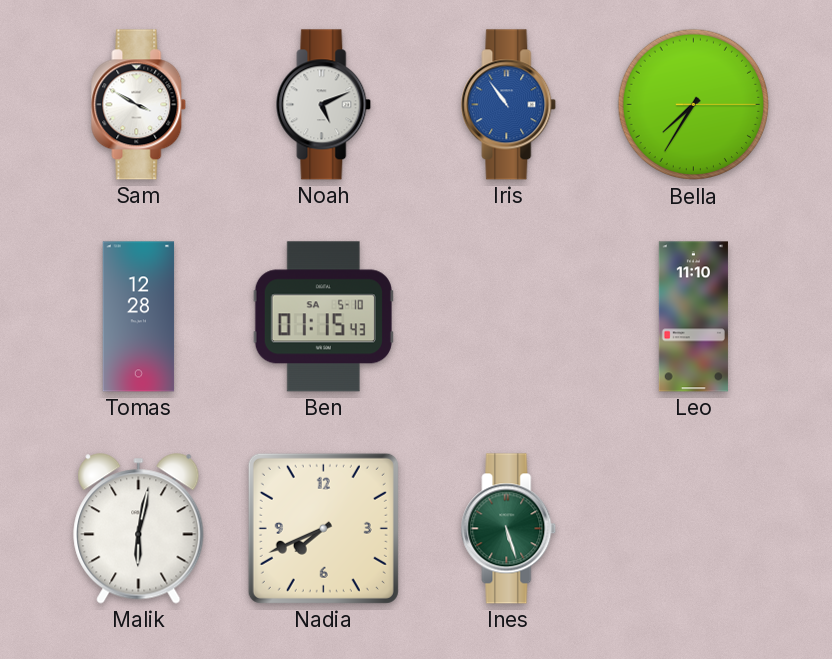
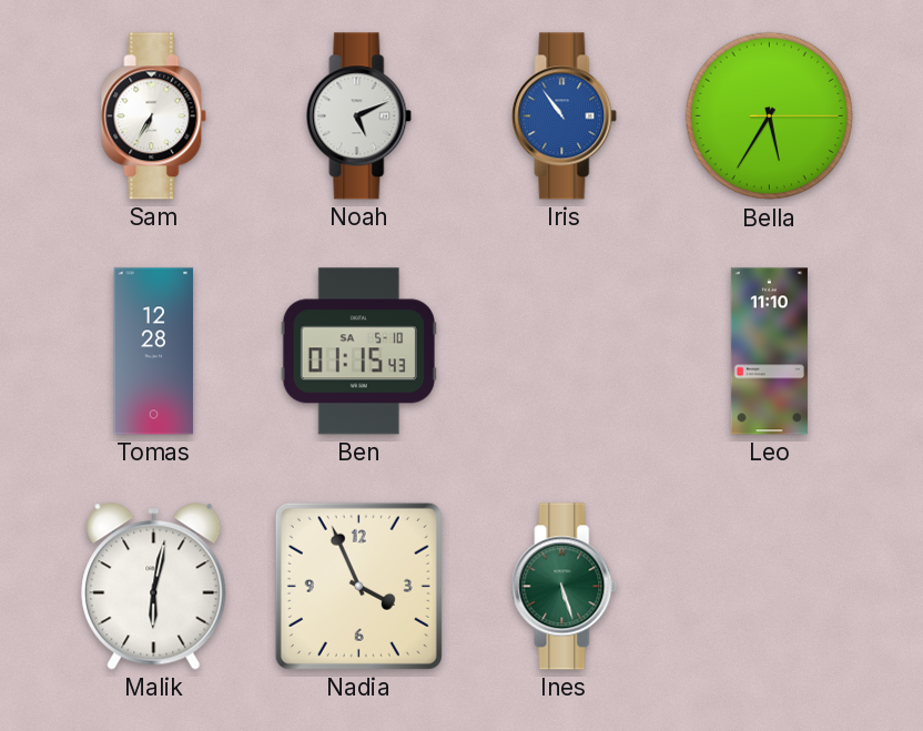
Sam: 3:50 -> 6:35 (154, 116)
Bella: 7:35 -> 5:35 (770, 116)
Nadia: 7:41 -> 3:56 (358, 586)
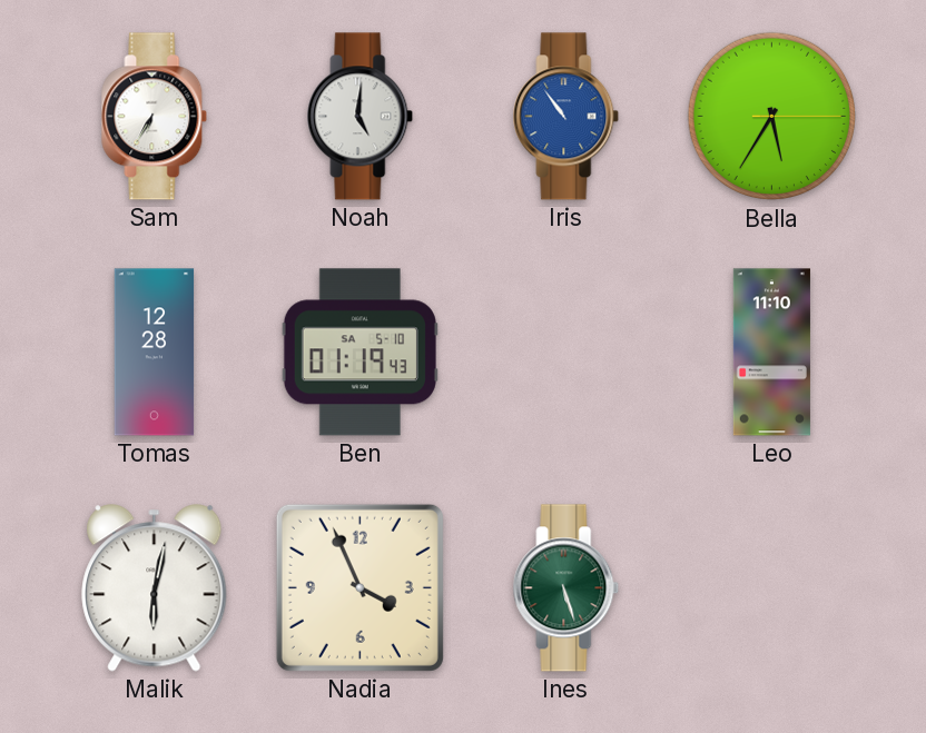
Noah: 5:11 -> 5:01 (361, 117)
Ben: 01:15 -> 01:19 (359, 353)
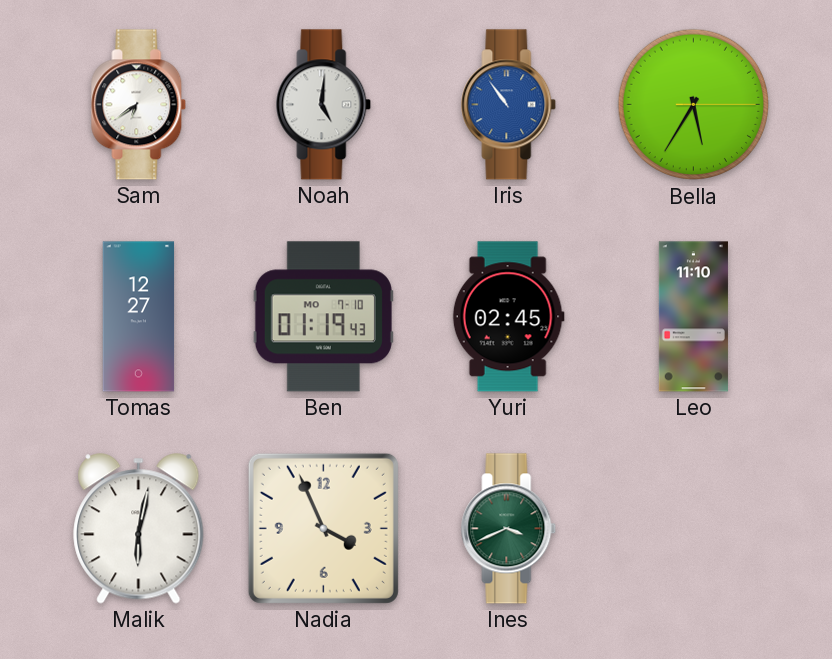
Sam: 6:35 -> 6:39 (139, 105)
Tomas: 12:28 -> 12:27 (139, 317)
Ben date: SA 5-10 -> MO 7-10 (323, 317)
Yuri: none -> 02:45 (508, 317)
Ines: 5:27 -> 3:41 (509, 529)
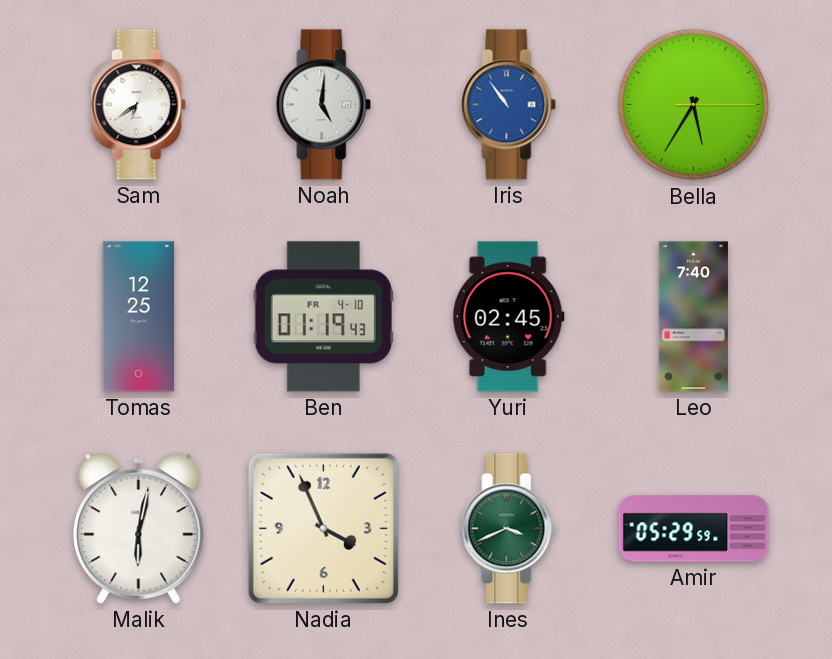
Tomas: 12:27 -> 12:25 (139, 317)
Ben date: MO 7-10 -> FR 4-10 (323, 317)
Leo: 11:10 -> 7:40 (693, 317)
Amir: none -> 05:29 (694, 529)
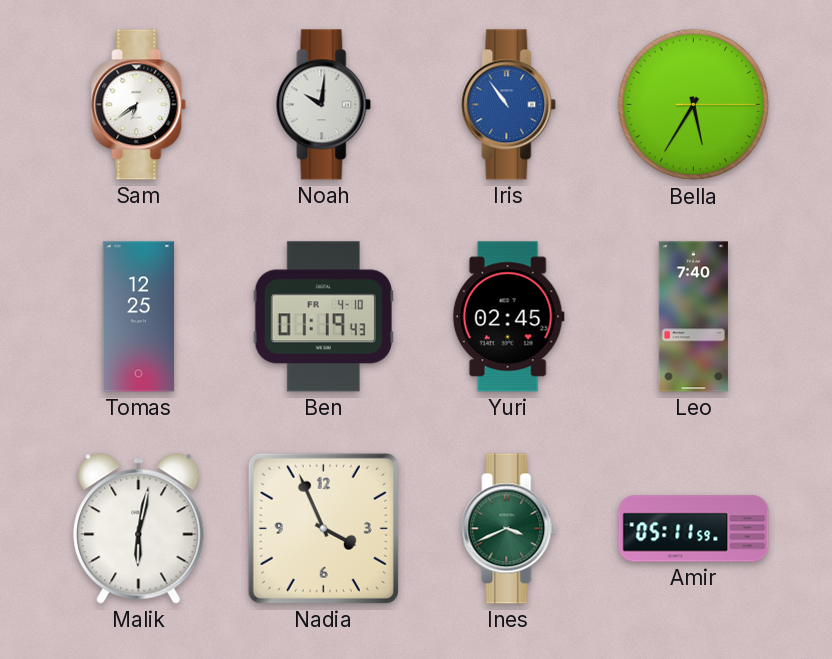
Noah: 5:01 -> 10:01 (324, 105)
Amir: 05:29 -> 05:11 (694, 529)
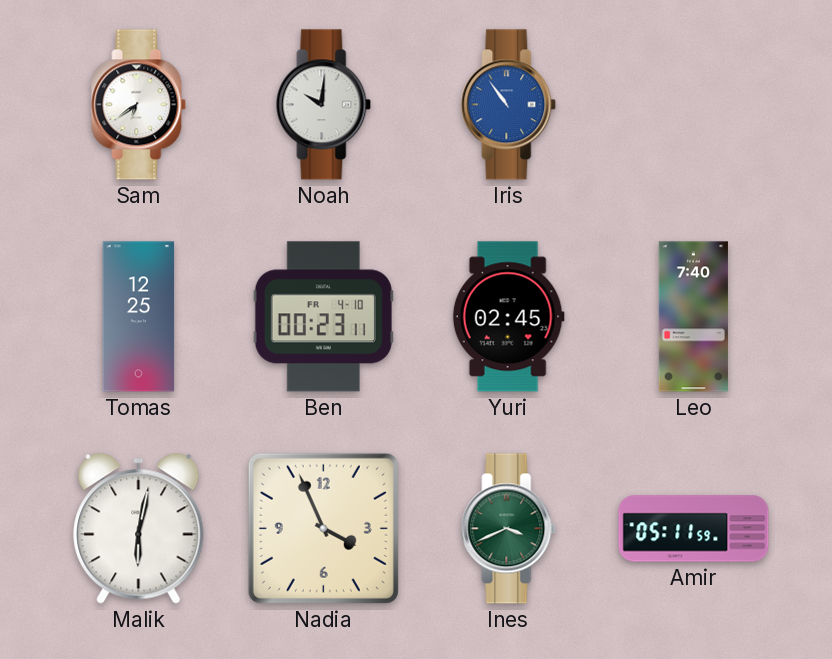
Bella: 5:35 -> none (694, 105)
Ben: 01:19 -> 00:23 (323, 317)
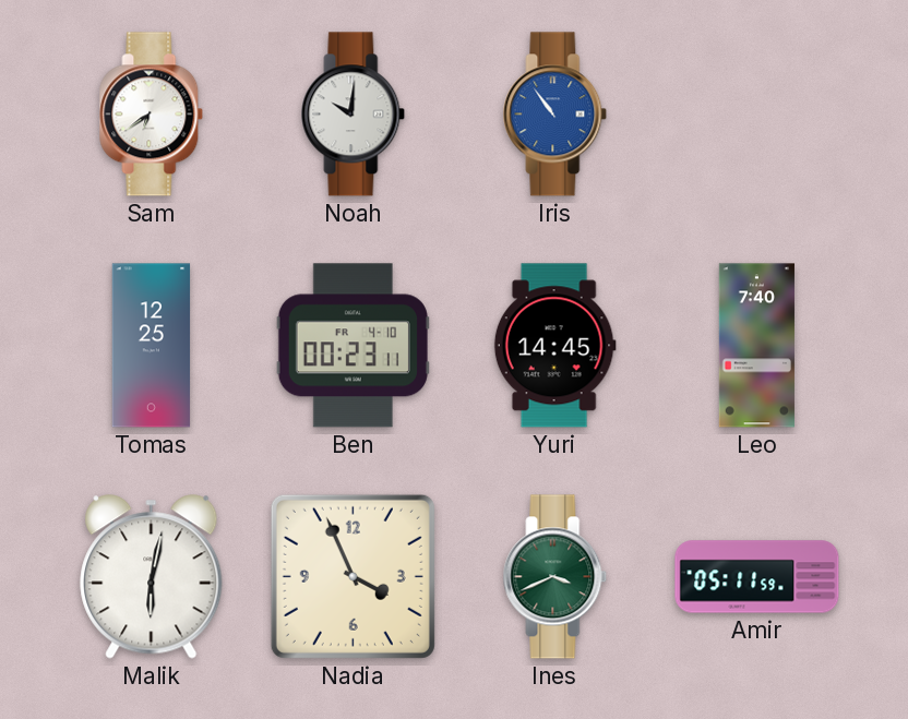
Yuri: 02:45 -> 14:45 (554, 346)
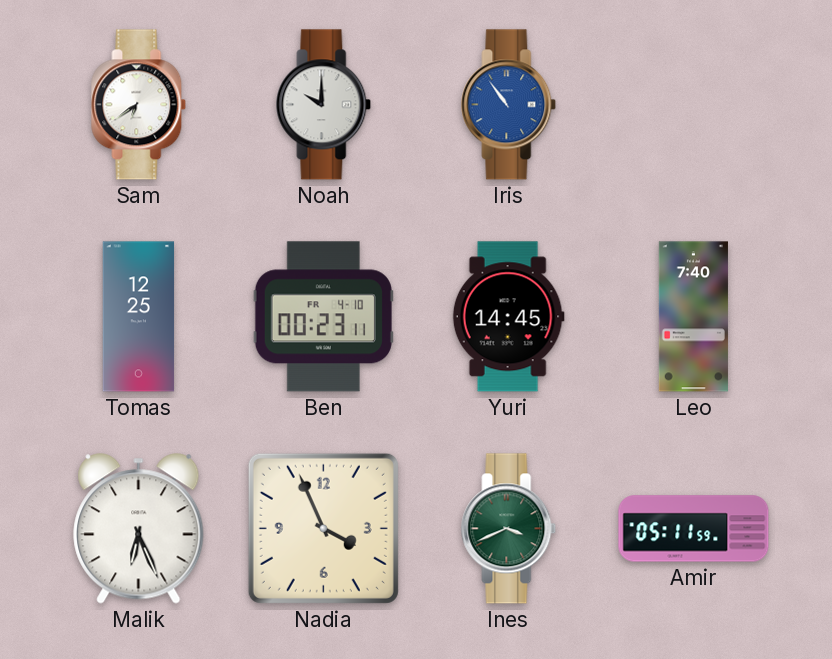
Noah: 10:01 -> 10:00 (324, 105)
Malik: 6:02 -> 6:26 (139, 529)
